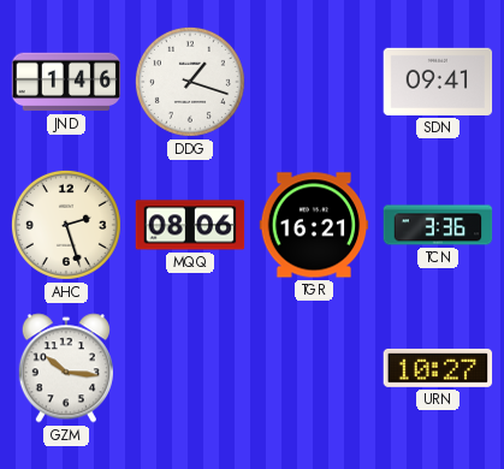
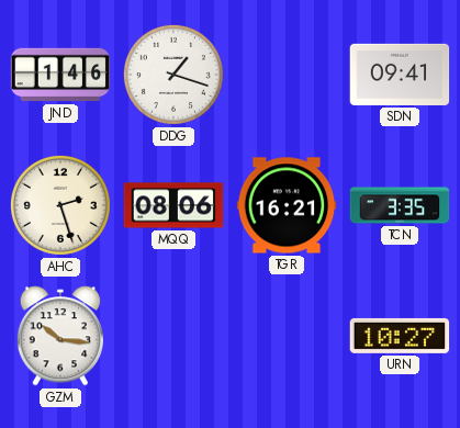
TCN: 3:36 -> 3:35 (400, 205)
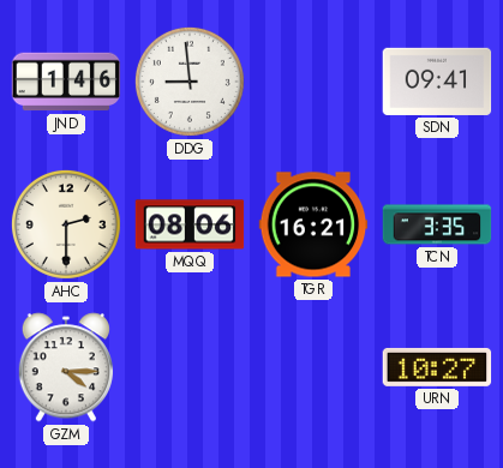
DDG: 1:18 -> 8:59 (190, 82)
AHC: 2:27 -> 2:30 (66, 224)
GZM: 10:16 -> 4:15 (66, 367)
